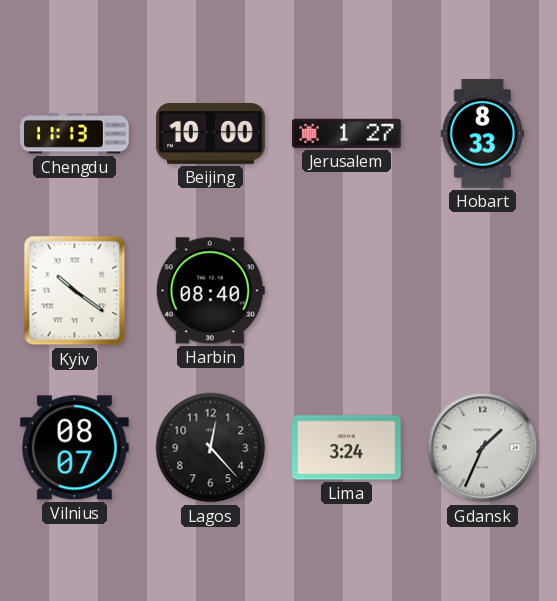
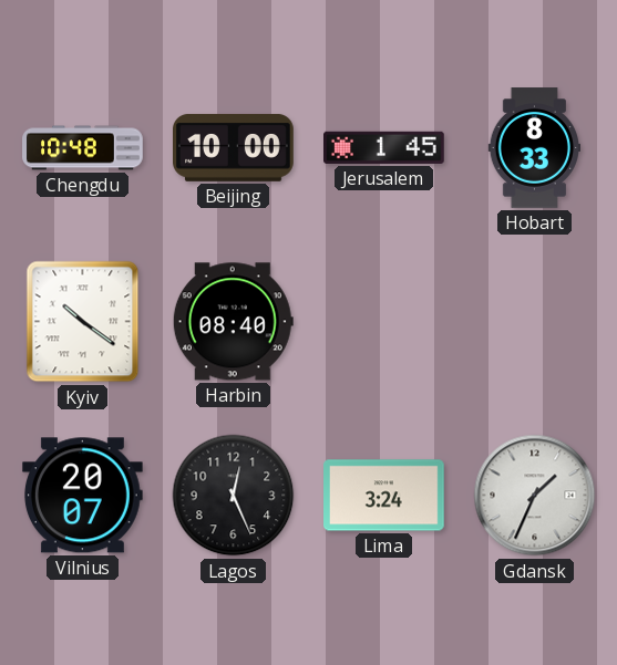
Chengdu: 11:13 -> 10:48 (83, 148)
Jerusalem: 1:27 -> 1:45 (384, 147)
Vilnius: 08:07 -> 20:07 (82, 496)
Lagos: 12:23 -> 12:26 (234, 496)
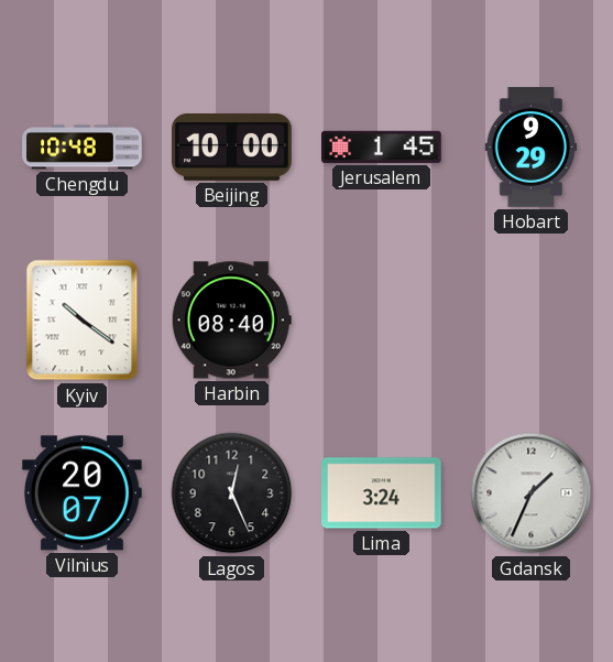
Hobart: 8:33 -> 9:29 (530, 148)
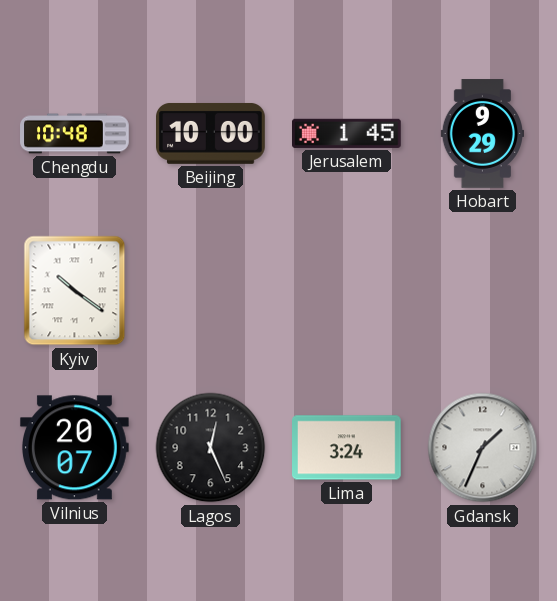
Harbin: 08:40 -> none (231, 321)
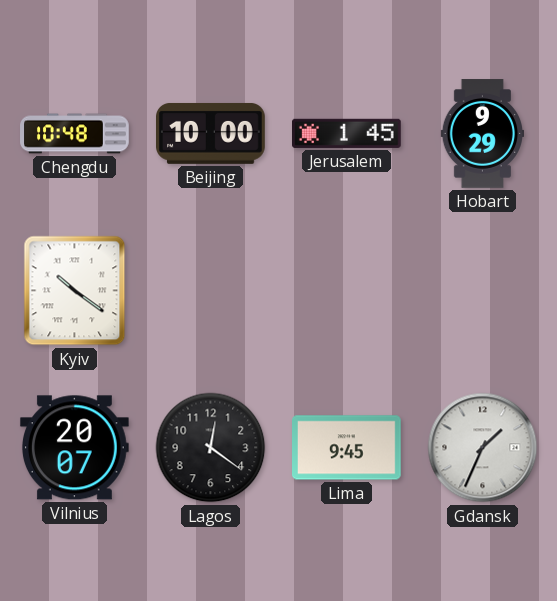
Lagos: 12:26 -> 12:21 (211, 448)
Lima: 3:24 -> 9:45 (347, 448)
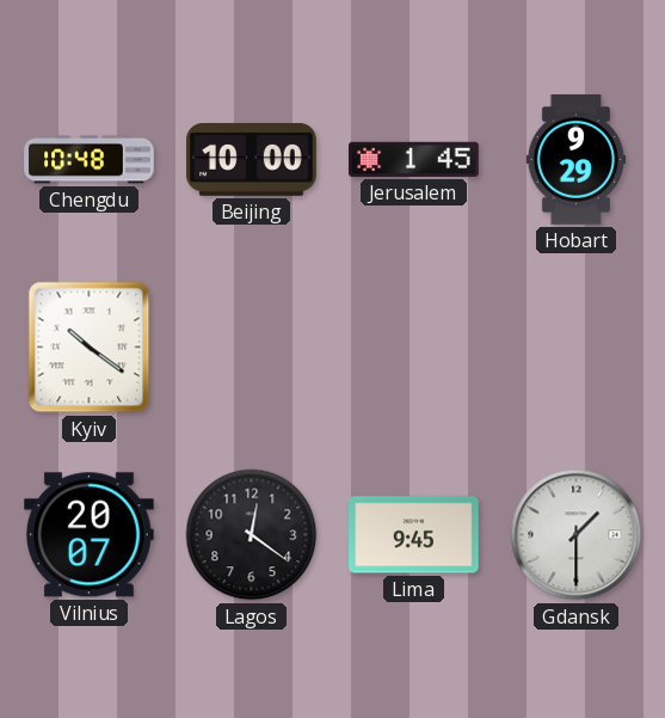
Gdansk: 1:34 -> 1:30 (577, 535)
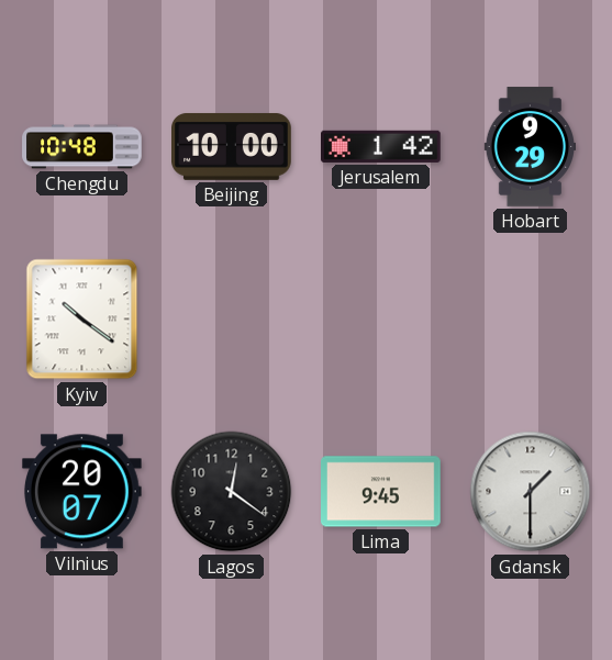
Jerusalem: 1:45 -> 1:42 (381, 146)
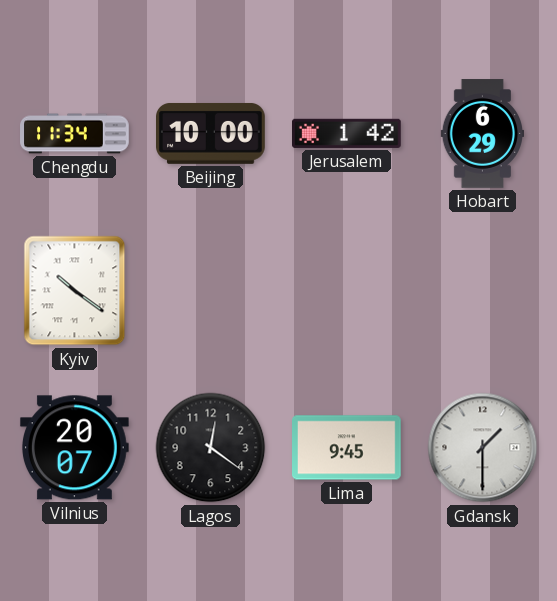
Chengdu: 10:48 -> 11:34 (75, 134)
Hobart: 9:29 -> 6:29 (482, 134)
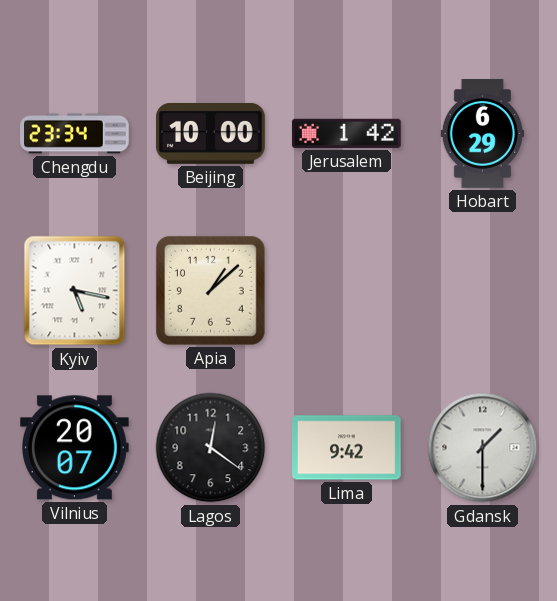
Chengdu: 11:34 -> 23:34 (75, 134)
Kyiv: 10:21 -> 5:17 (75, 291)
Apia: none -> 1:08 (210, 290)
Lima: 9:45 -> 9:42 (347, 448)
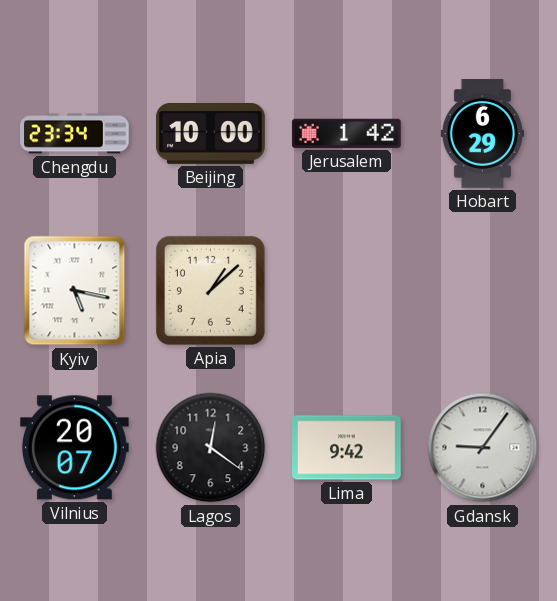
Gdansk: 1:30 -> 9:06 (483, 448)
